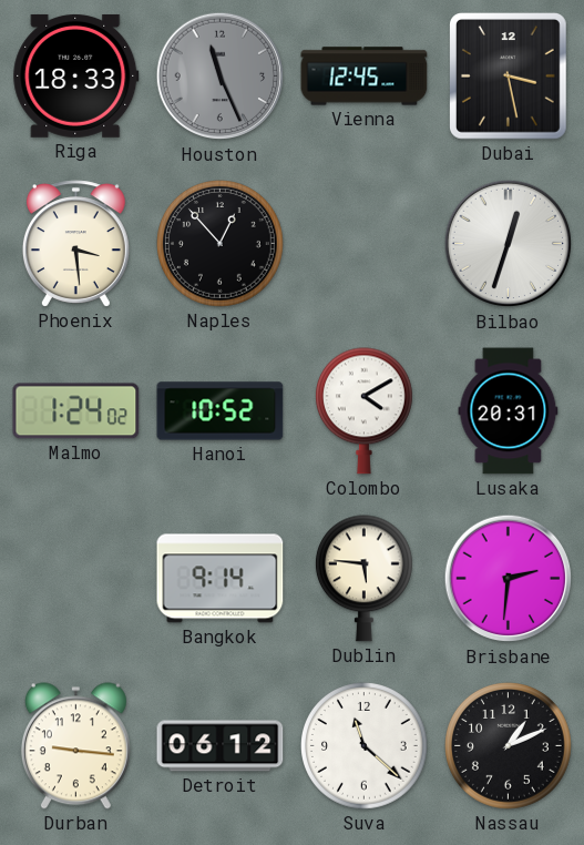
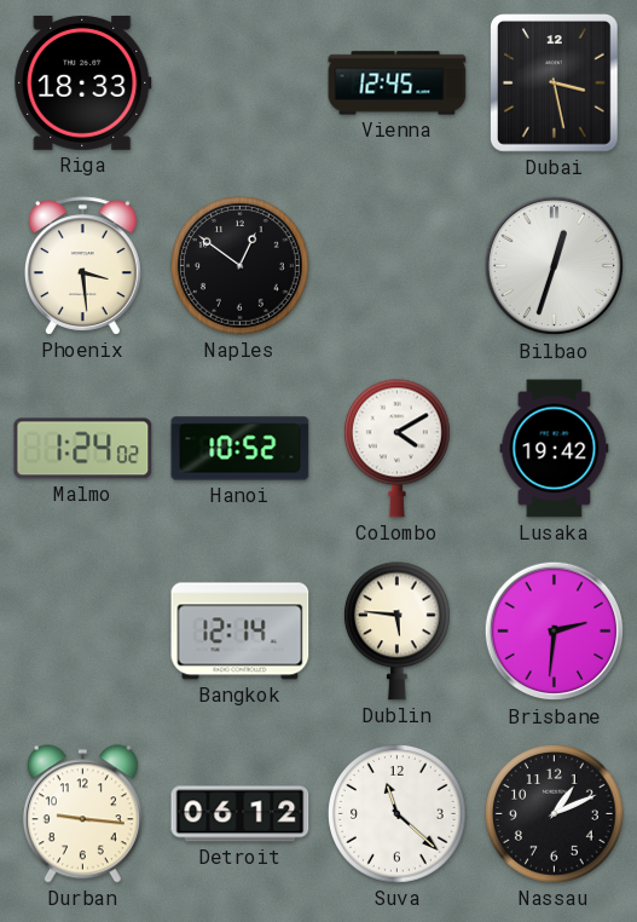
Houston: 11:26 -> none (221, 77)
Naples: 12:53 -> 12:51 (241, 266)
Lusaka: 20:31 -> 19:42 (555, 449)
Bangkok: 9:14 -> 12:14 (241, 632)
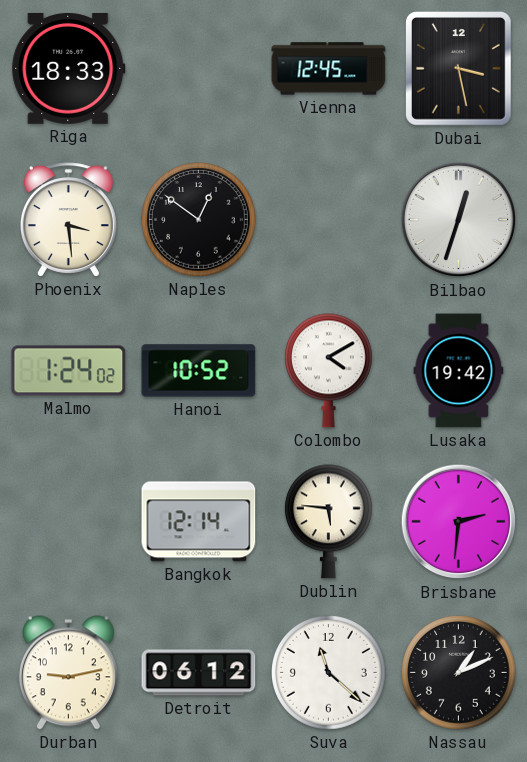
Durban: 9:16 -> 9:13 (68, 673)
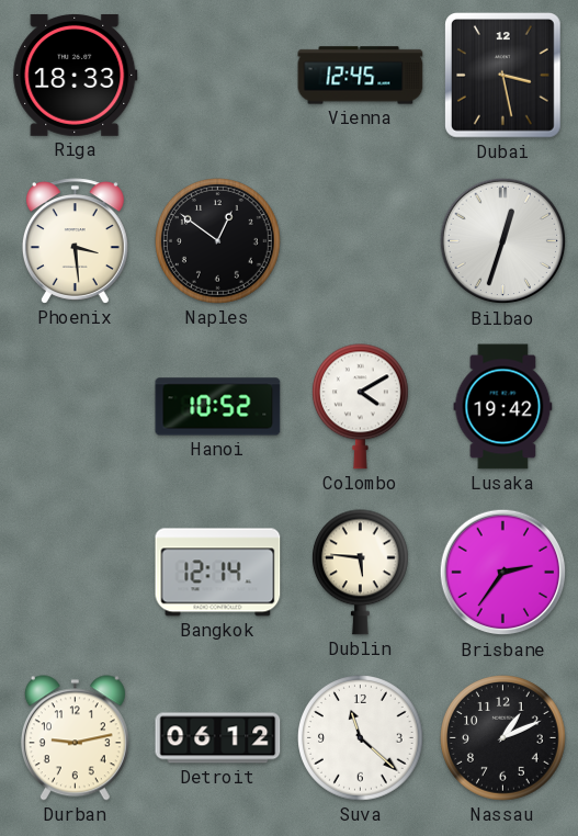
Malmo: 1:24 -> none (69, 371)
Brisbane: 2:31 -> 2:36 (503, 573)
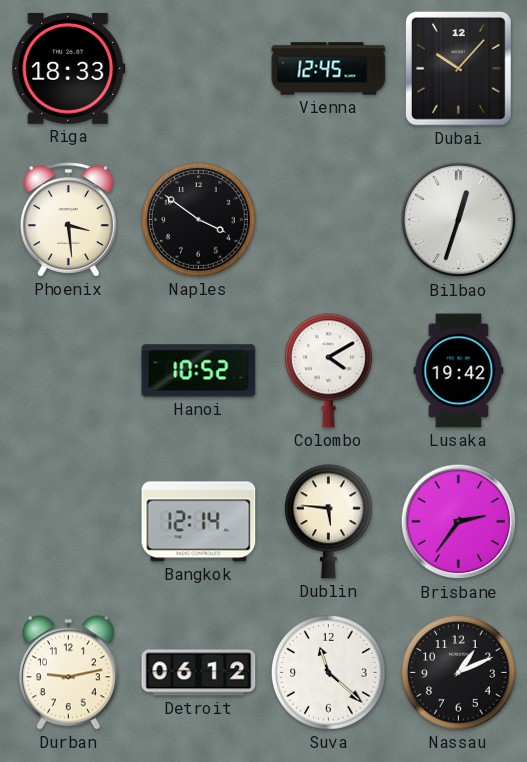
Dubai: 3:28 -> 10:07 (459, 69)
Naples: 12:51 -> 3:51 (199, 220)
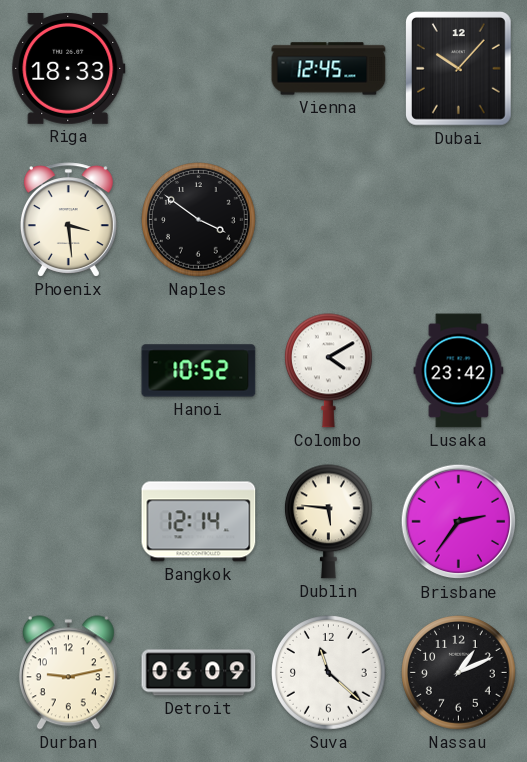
Bilbao: 12:33 -> none (459, 220)
Lusaka: 19:42 -> 23:42 (459, 371)
Detroit: 06:12 -> 06:09 (199, 673)
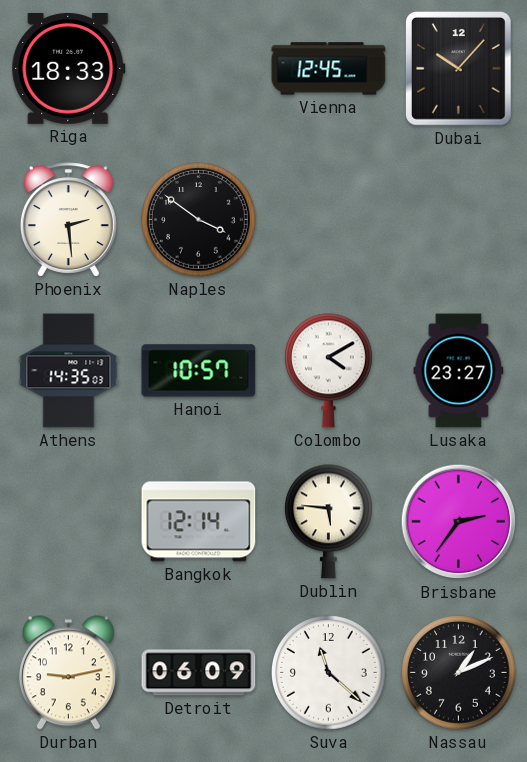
Phoenix: 3:29 -> 2:29 (68, 220)
Athens: none -> 14:35 (69, 371)
Hanoi: 10:52 -> 10:57 (199, 371)
Lusaka: 23:42 -> 23:27 (459, 371)
